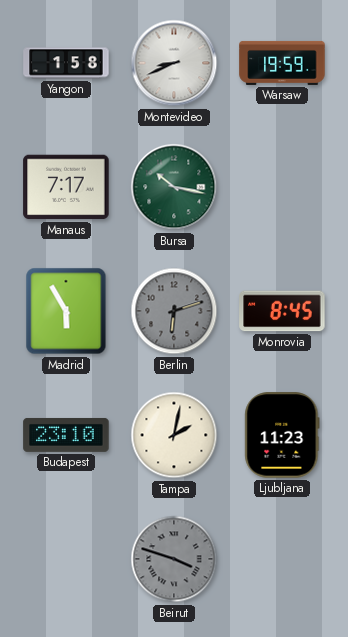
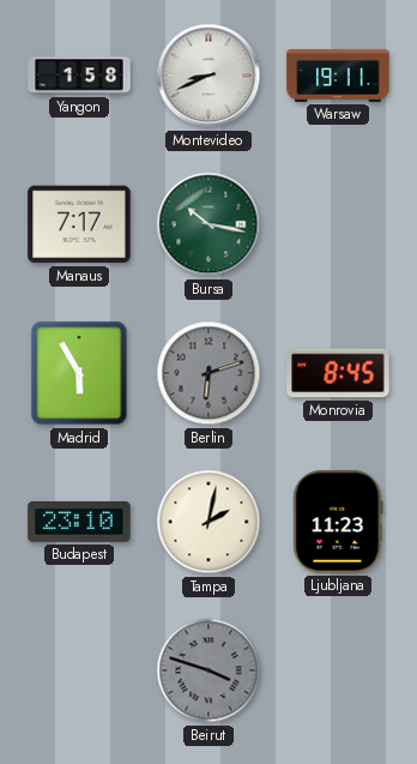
Warsaw: 19:59 -> 19:11 (338, 76)
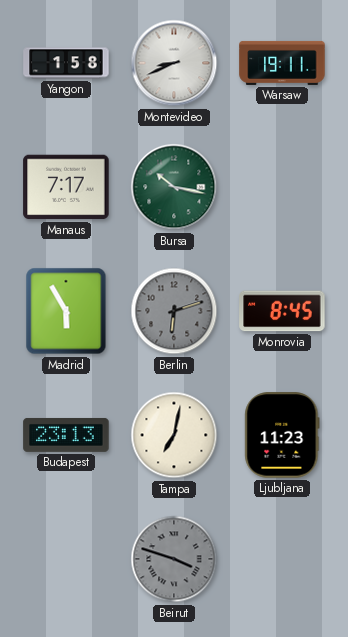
Budapest: 23:10 -> 23:13 (66, 435)
Tampa: 2:02 -> 7:02 (174, 435)
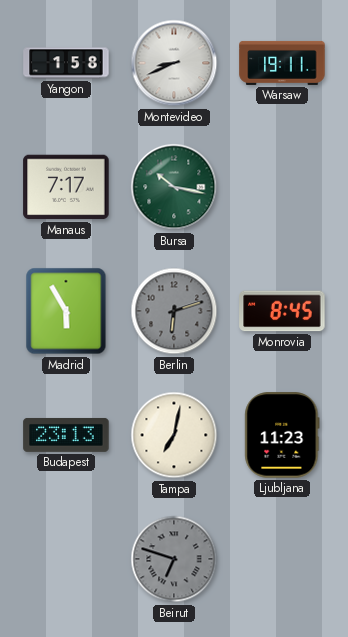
Beirut: 3:48 -> 6:48 (174, 559)
